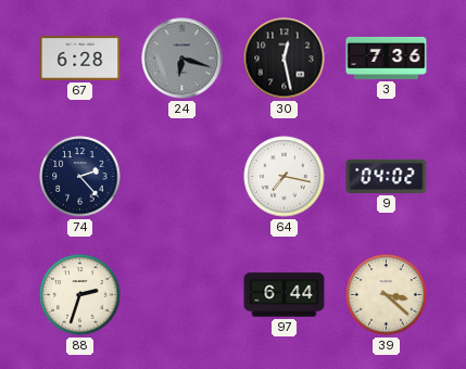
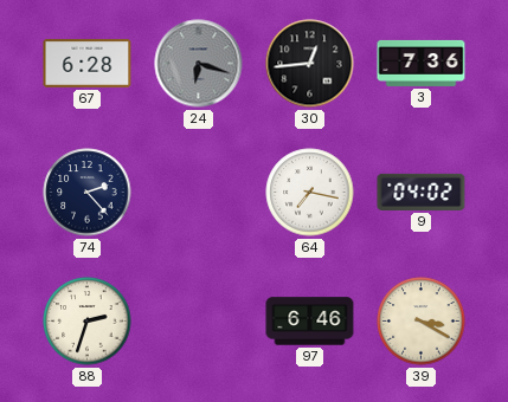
30: 12:28 -> 12:44 (310, 64)
97: 6:44 -> 6:46 (310, 322)
39: 3:22 -> 3:20 (422, 322)
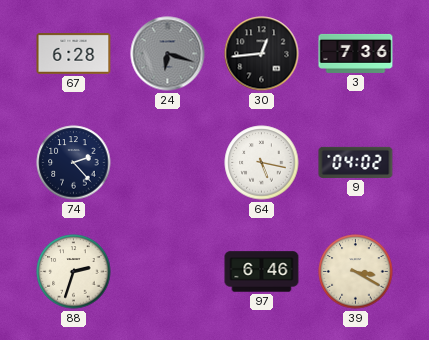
64: 7:17 -> 5:17 (262, 163)
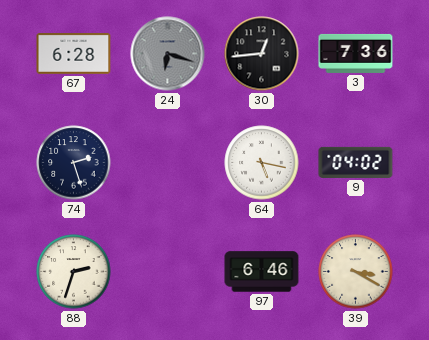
74: 2:23 -> 2:27 (74, 163)
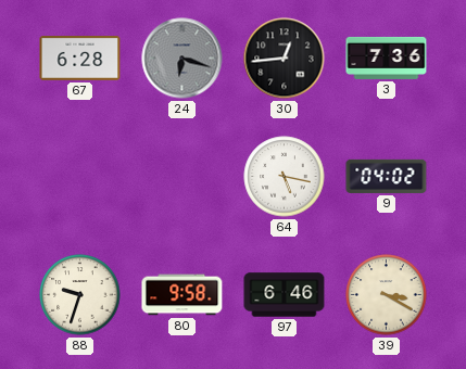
74: 2:27 -> none (74, 163)
88: 2:33 -> 9:33 (80, 295)
80: none -> 9:58 (182, 295)
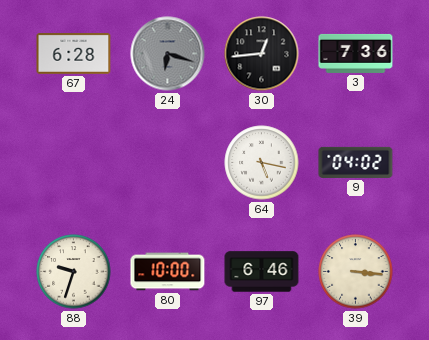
80: 9:58 -> 10:00 (168, 272)
39: 3:20 -> 3:16 (356, 272)
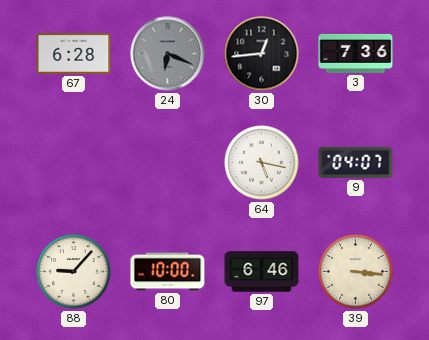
24: 6:18 -> 6:19 (168, 54)
9: 04:02 -> 04:07 (356, 162)
88: 9:33 -> 9:07 (74, 272)
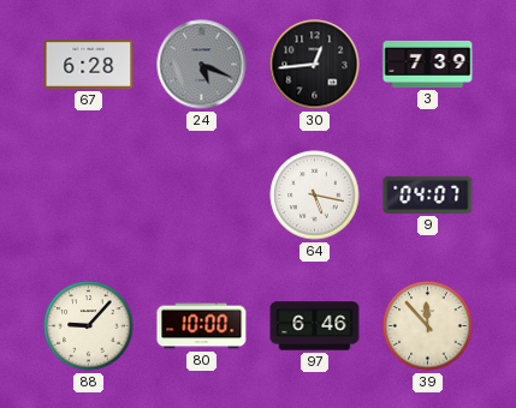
24: 6:19 -> 5:19 (202, 65)
3: 7:36 -> 7:39 (428, 64)
39: 3:16 -> 11:53 (428, 326)
